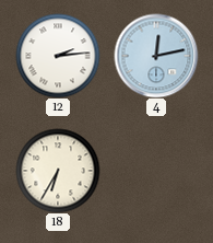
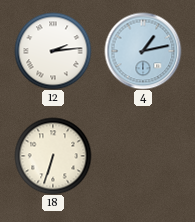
4: 12:13 -> 1:13 (143, 51)
18: 6:35 -> 6:33 (53, 156)
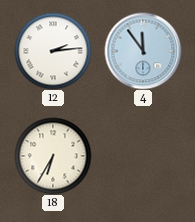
4: 1:13 -> 11:54 (143, 51)
18: 6:33 -> 6:35 (53, 156)
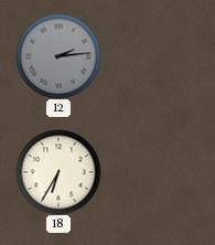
12 dial: white -> grey (58, 56)
4: 11:54 -> none (143, 51)
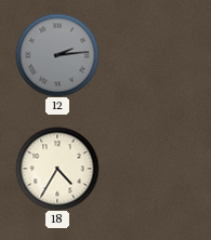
18: 6:35 -> 4:35 (57, 169)
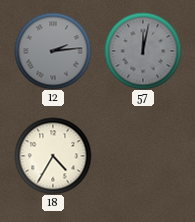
57: none -> 12:02 (143, 51)
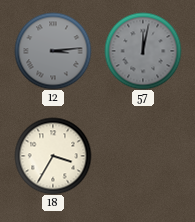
12: 2:14 -> 3:14 (53, 51)
18: 4:35 -> 3:35 (53, 156)
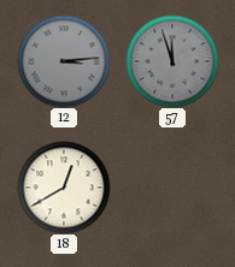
57: 12:02 -> 11:57 (172, 61)
18: 3:35 -> 12:40 (64, 188)
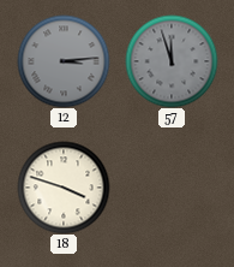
18: 12:40 -> 3:48 (64, 188)
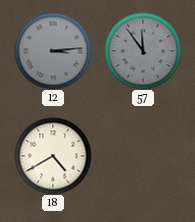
57: 11:57 -> 11:54 (143, 51)
18: 3:48 -> 4:40 (53, 156)
